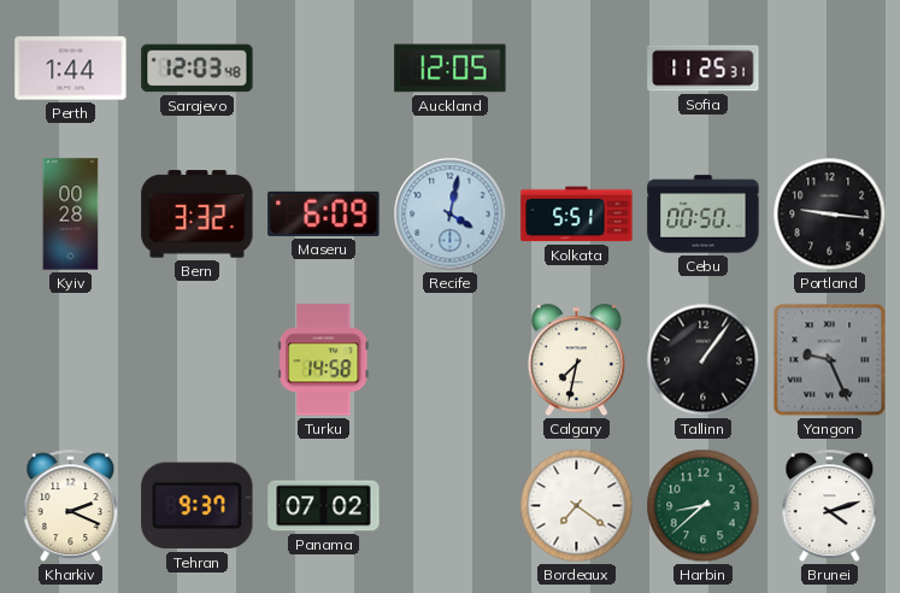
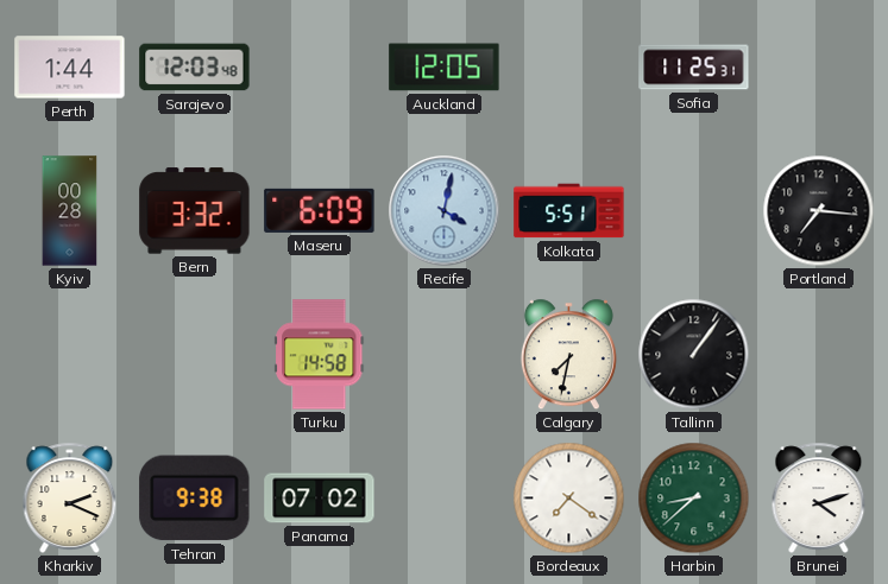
Cebu: 00:50 -> none (704, 215)
Portland: 9:16 -> 7:16 (819, 211)
Yangon: 9:26 -> none (830, 360)
Tehran: 9:37 -> 9:38 (195, 499)
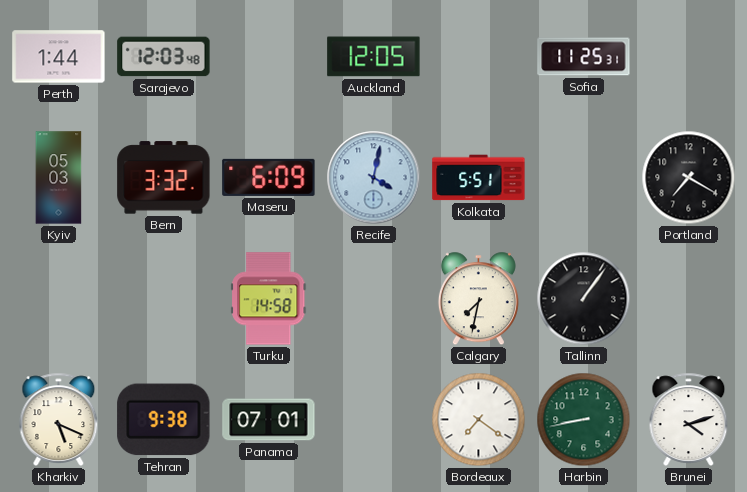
Kyiv: 00:28 -> 05:03 (59, 178)
Portland: 7:16 -> 7:20 (689, 178)
Kharkiv: 2:19 -> 5:19 (59, 419)
Panama: 07:02 -> 07:01 (269, 420)
Harbin: 8:38 -> 8:43 (584, 420)
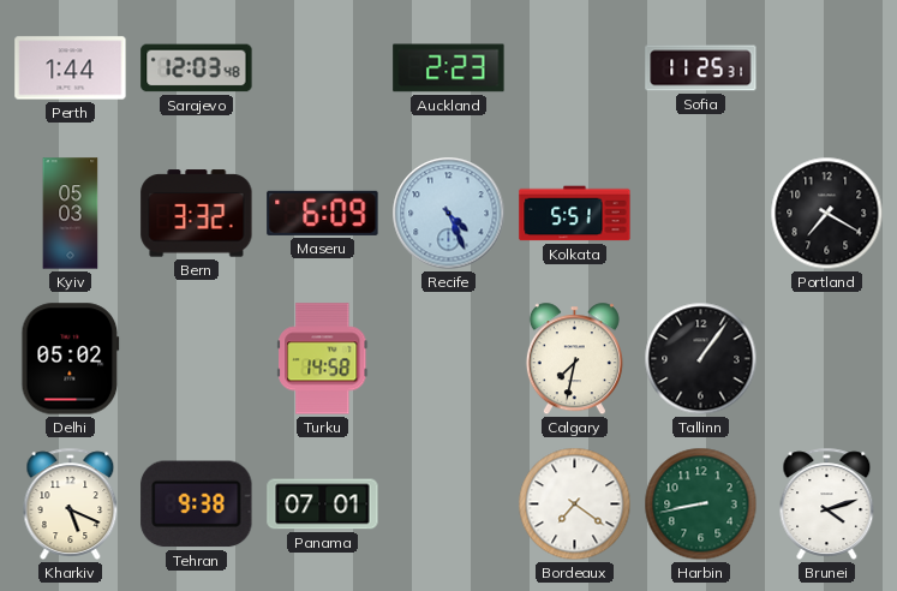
Auckland: 12:05 -> 2:23 (449, 68)
Recife: 4:02 -> 4:26 (449, 214)
Delhi: none -> 05:02 (71, 359)
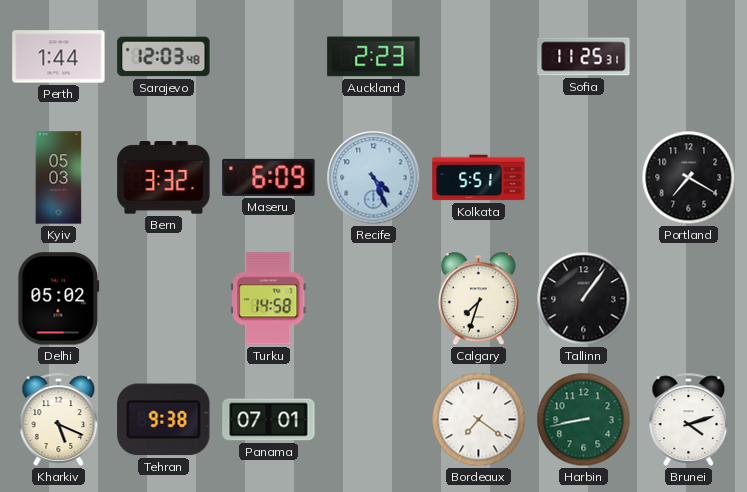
Calgary: 7:32 -> 7:33 (478, 299)
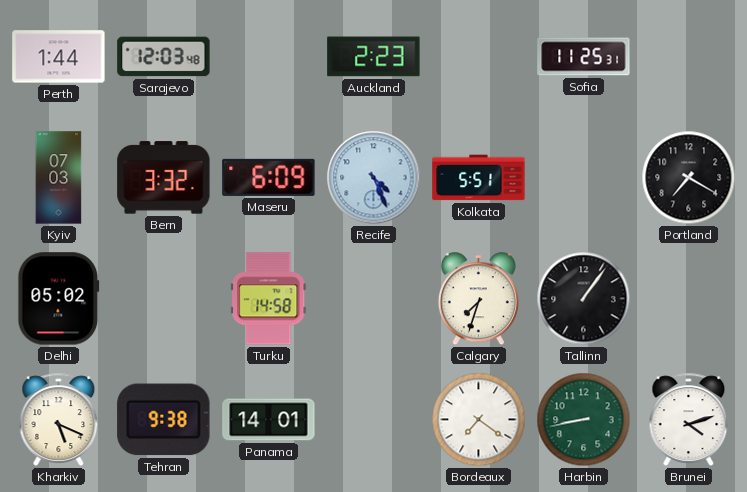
Kyiv: 05:03 -> 07:03 (59, 178)
Panama: 07:01 -> 14:01 (269, 420)
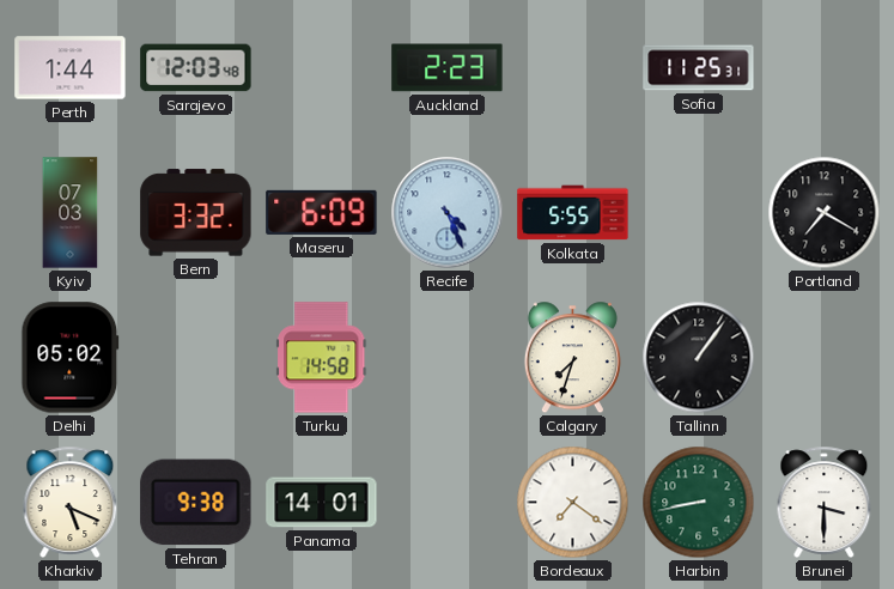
Kolkata: 5:51 -> 5:55 (573, 213)
Brunei: 4:12 -> 3:30 (825, 502)
